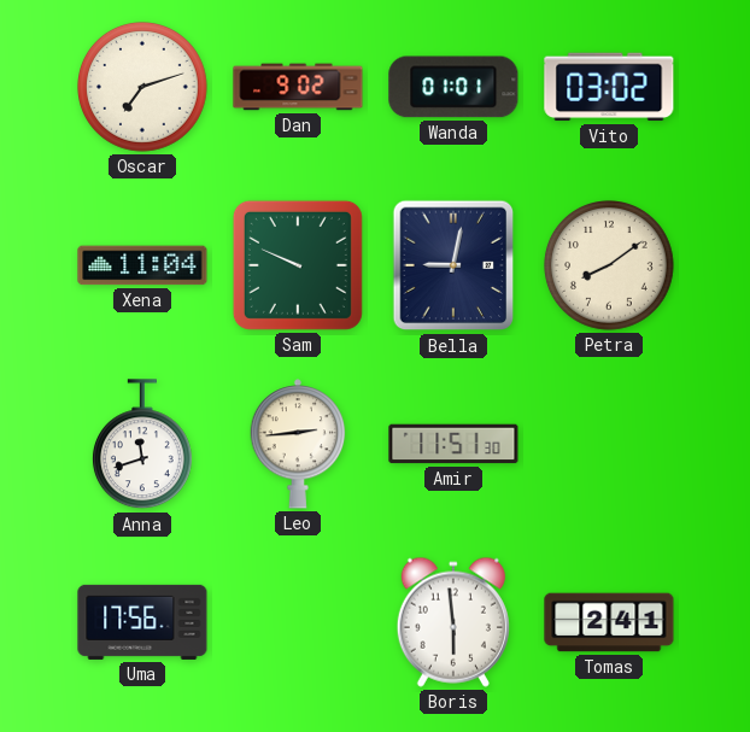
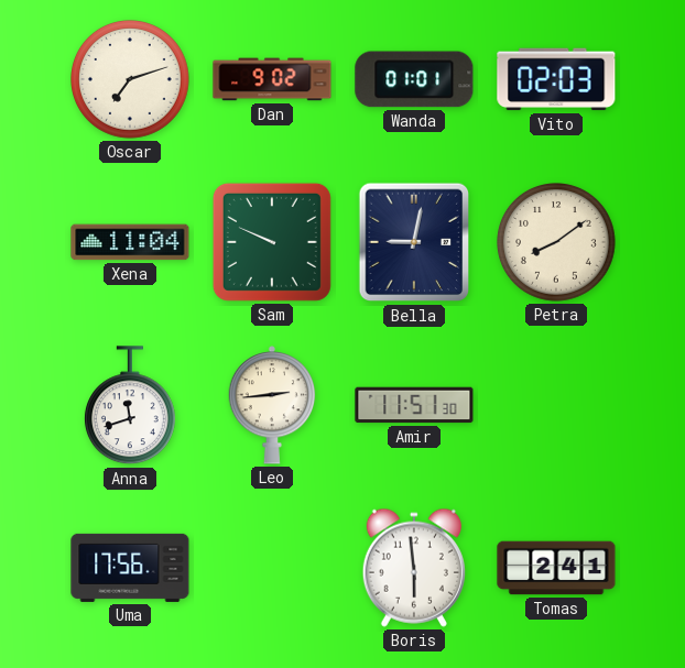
Vito: 03:02 -> 02:03 (556, 79)
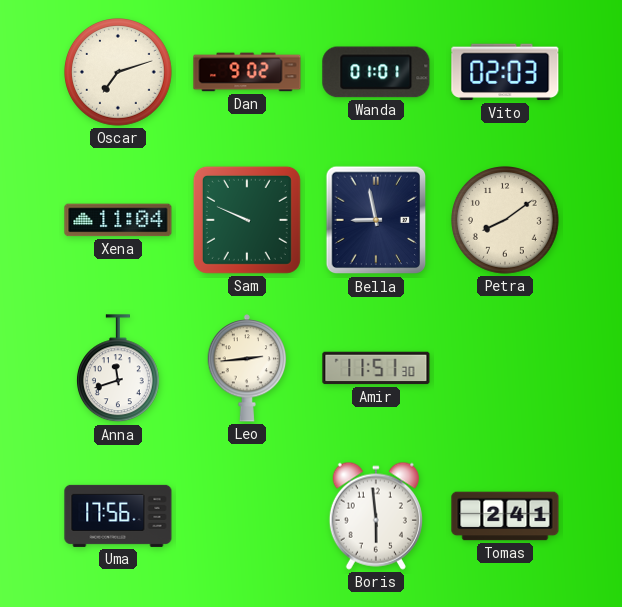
Bella: 9:02 -> 8:58 (376, 220)
